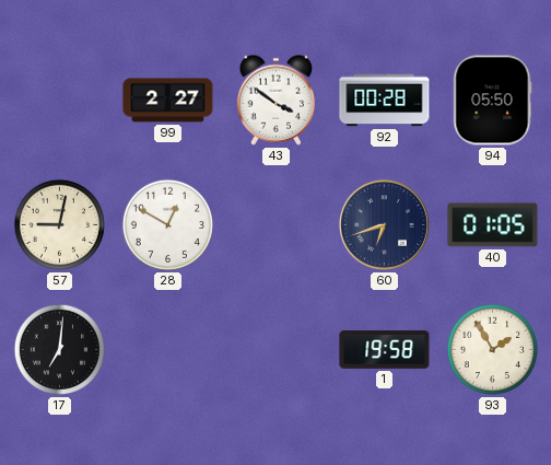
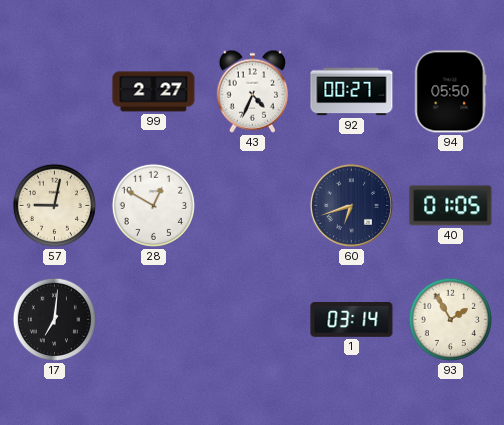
43: 3:51 -> 4:34 (253, 91)
92: 00:28 -> 00:27 (352, 92)
1: 19:58 -> 03:14 (352, 320)
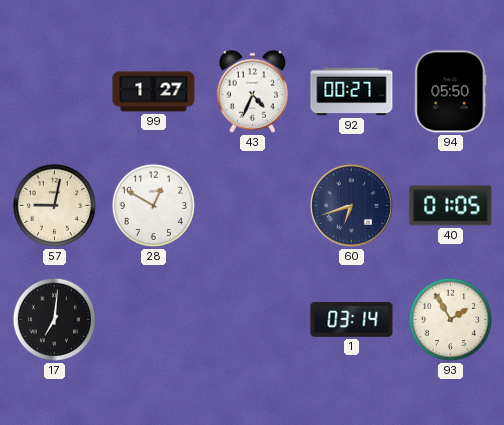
99: 2:27 -> 1:27 (154, 92)
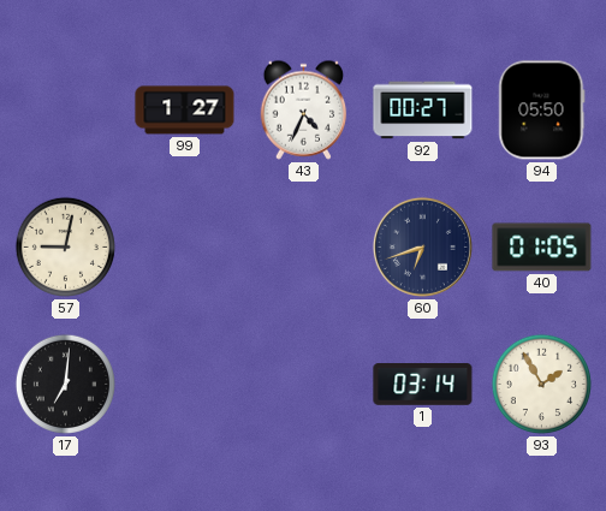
28: 12:50 -> none (153, 205)
